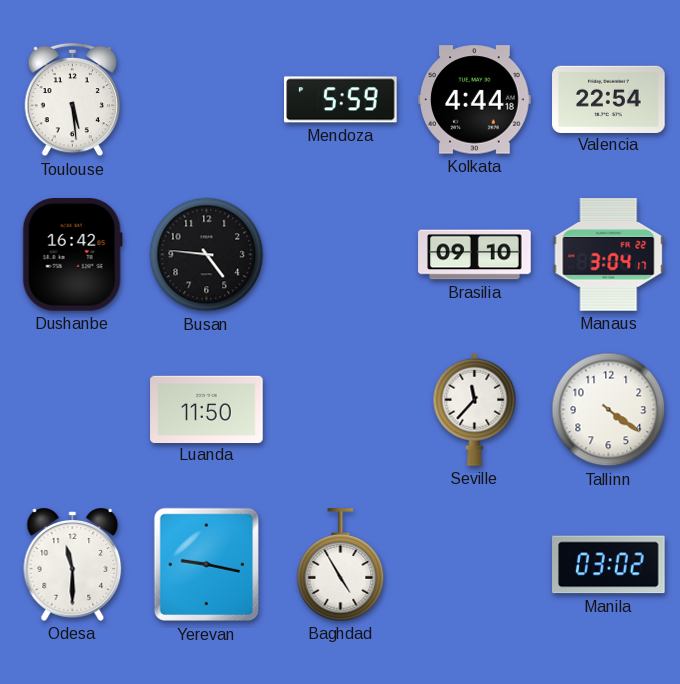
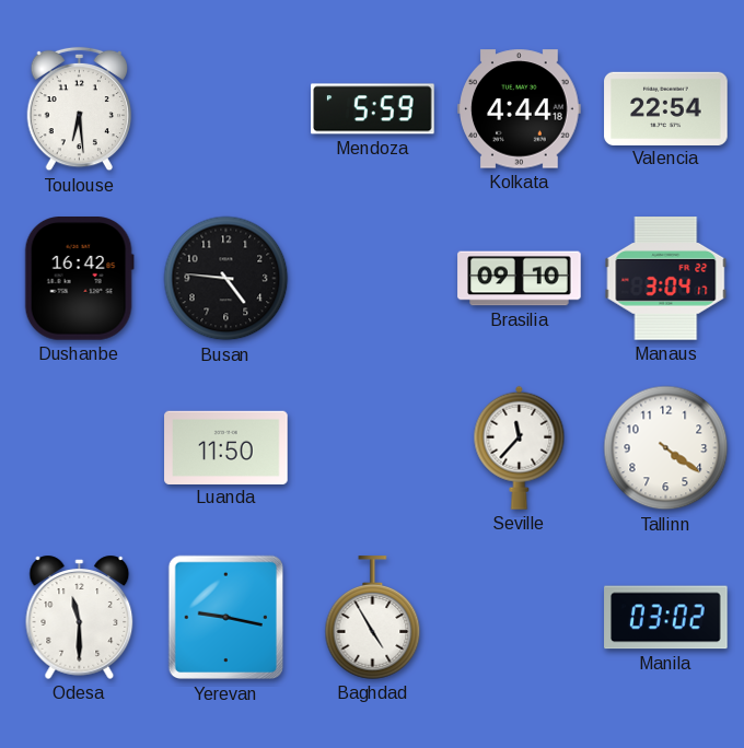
Toulouse: 5:29 -> 6:29 (80, 109)
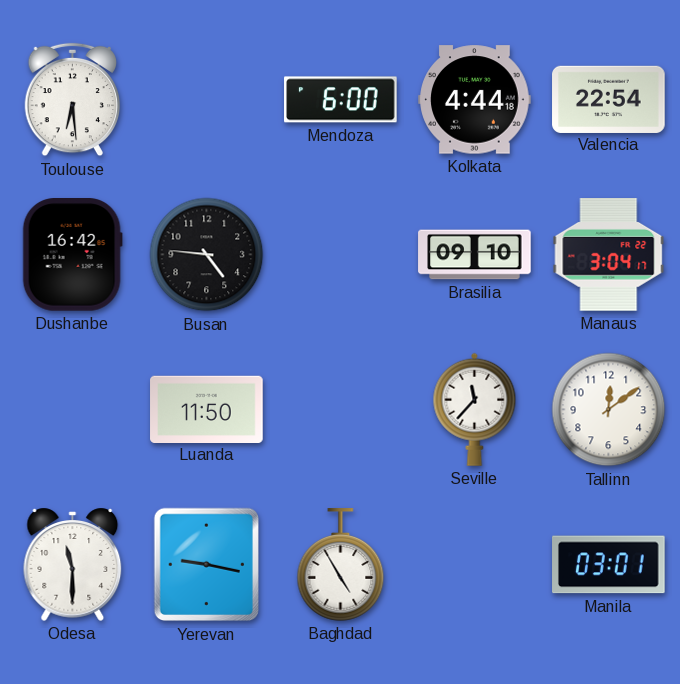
Mendoza: 5:59 -> 6:00 (341, 100)
Tallinn: 4:21 -> 12:09 (609, 410)
Manila: 03:02 -> 03:01 (609, 565)
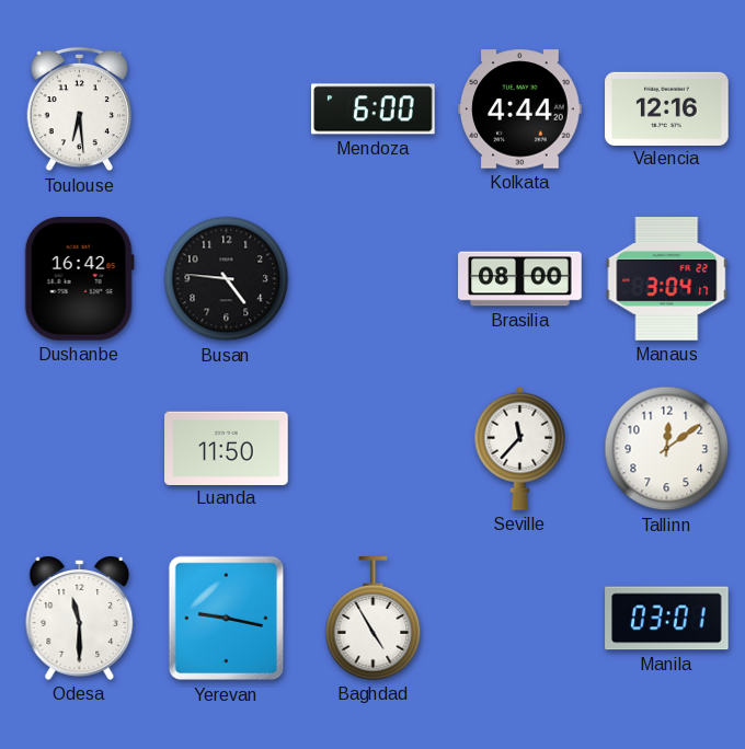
Kolkata: 4:44:18 -> 4:44 (520, 110)
Valencia: 22:54 -> 12:16 (667, 108)
Brasilia: 09:10 -> 08:00 (520, 279)
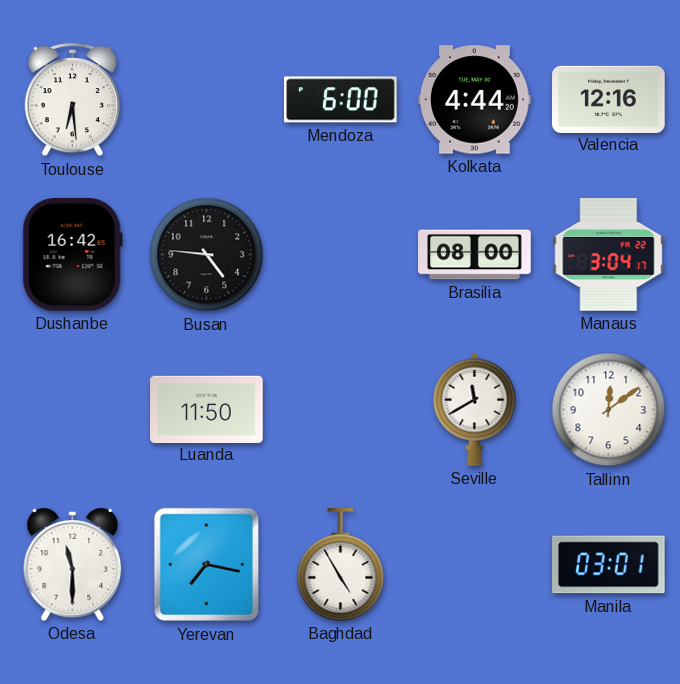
Seville: 11:37 -> 11:40 (475, 409)
Yerevan: 9:17 -> 7:17 (206, 565)
